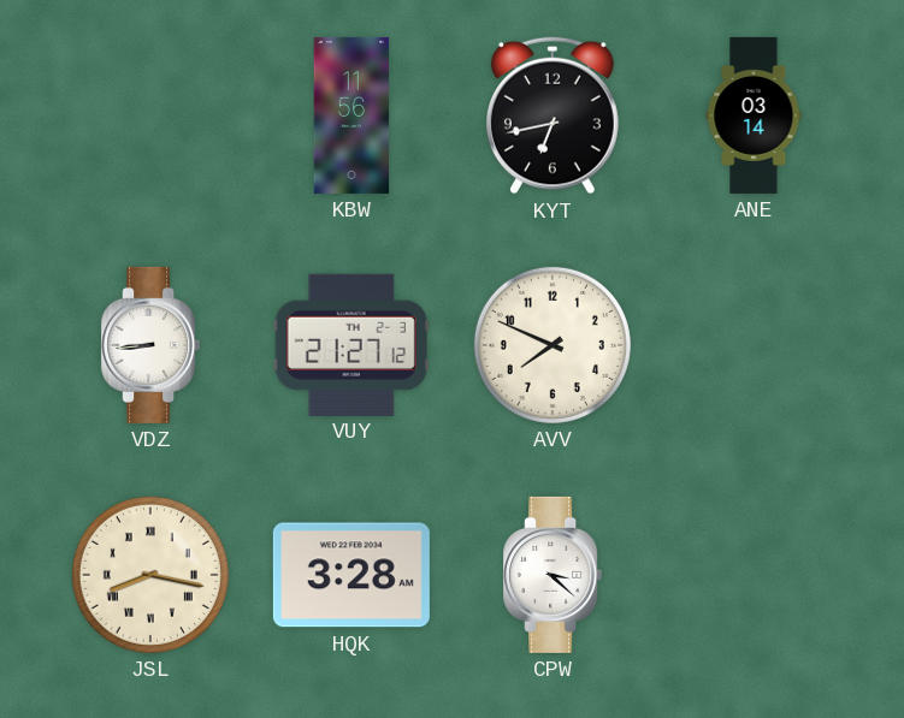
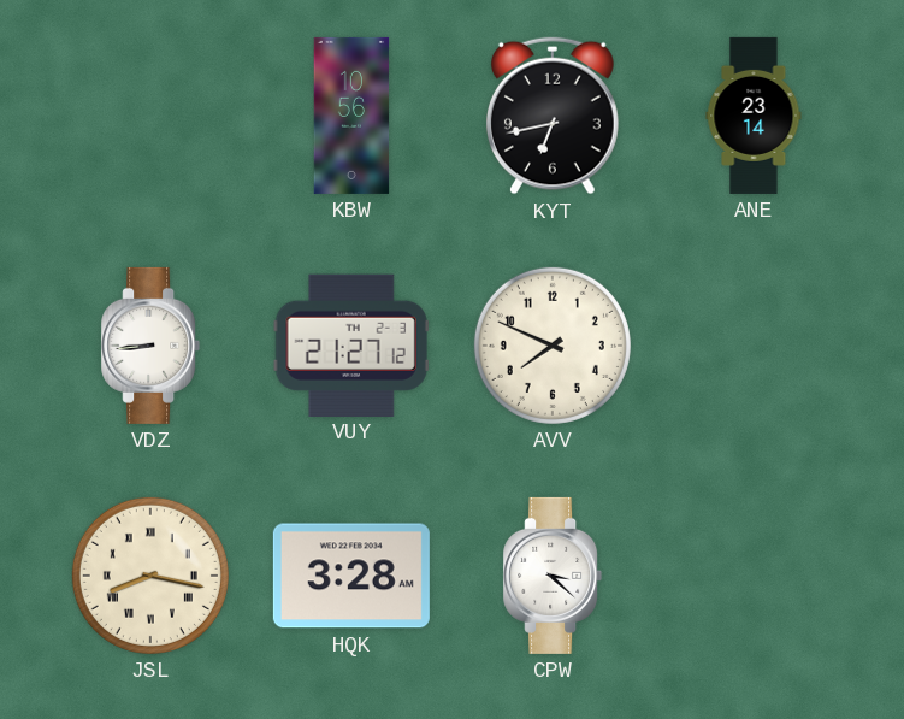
KBW: 11:56 -> 10:56 (351, 116)
ANE: 03:14 -> 23:14 (754, 116)
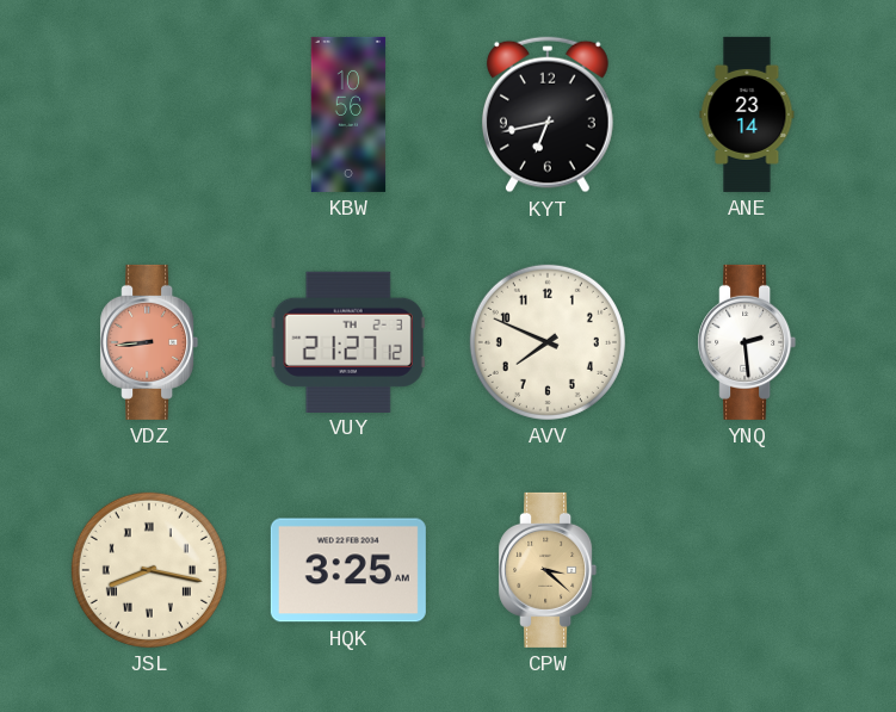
VDZ dial: white -> salmon (149, 342)
YNQ: none -> 2:29 (747, 342)
HQK: 3:28 -> 3:25 (348, 570)
CPW dial: white -> champagne (548, 570)
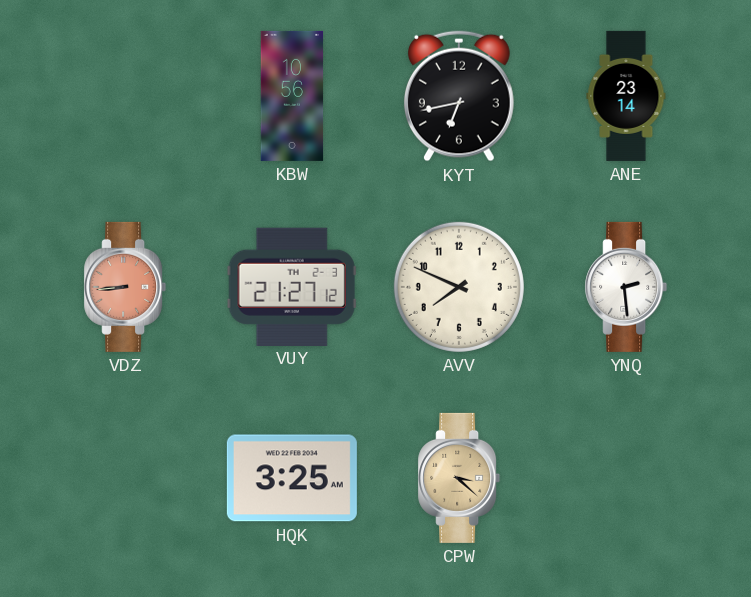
JSL: 8:17 -> none (149, 570)
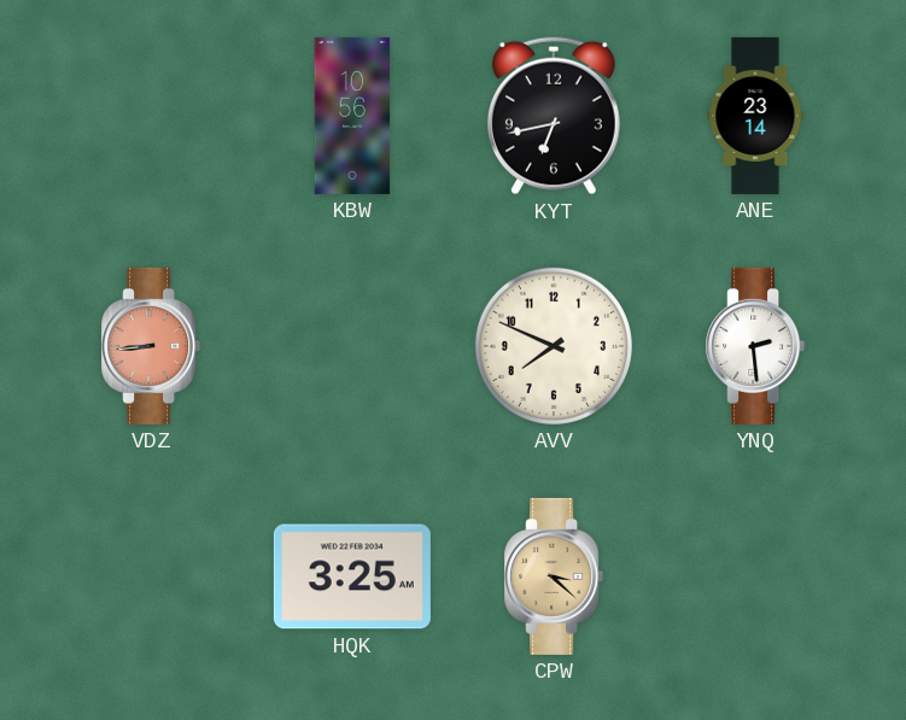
VUY: 21:27 -> none (292, 286)
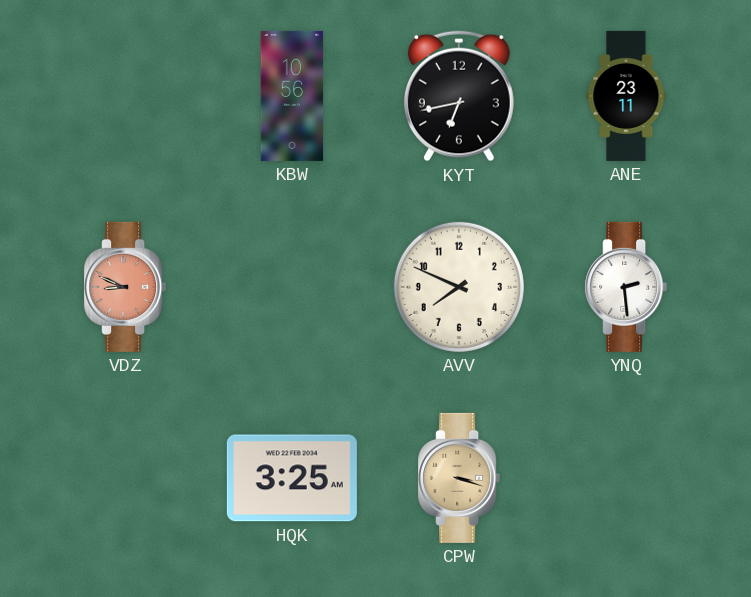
ANE: 23:14 -> 23:11 (626, 96)
VDZ: 8:44 -> 8:49 (125, 287)
CPW: 3:22 -> 3:18 (459, 478)
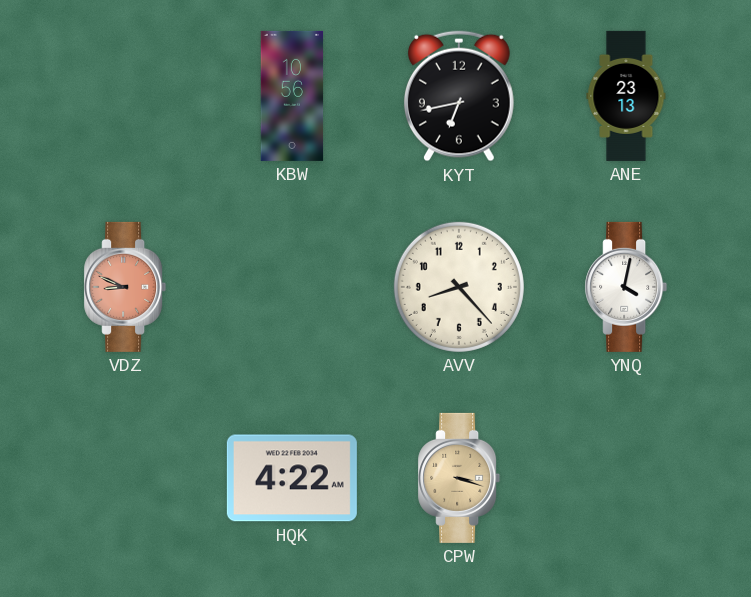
ANE: 23:11 -> 23:13 (626, 96)
AVV: 7:49 -> 8:23 (459, 287)
YNQ: 2:29 -> 4:02 (626, 287)
HQK: 3:25 -> 4:22 (292, 478)
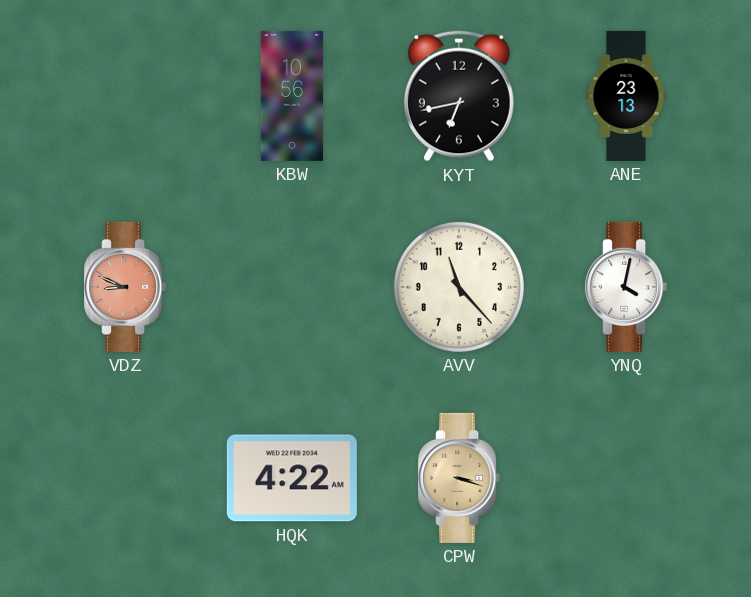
AVV: 8:23 -> 11:23 (459, 287)
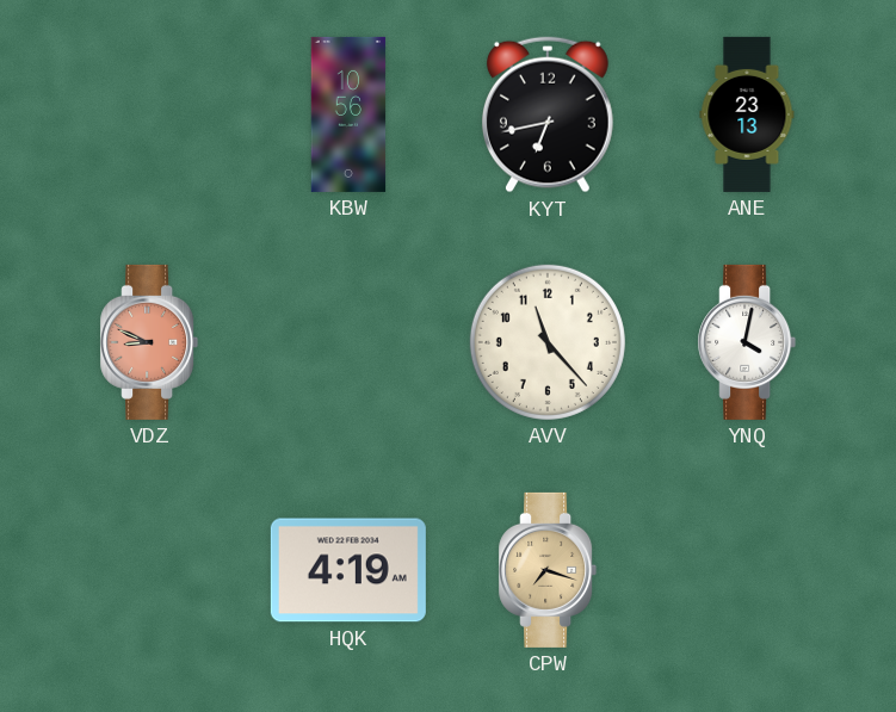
HQK: 4:22 -> 4:19 (348, 570)
CPW: 3:18 -> 7:18 (548, 570)
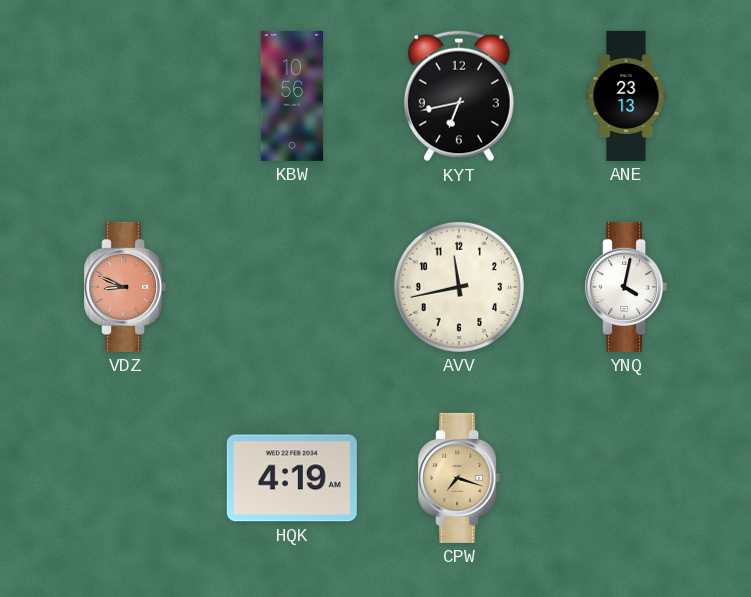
AVV: 11:23 -> 11:43 (459, 287)
